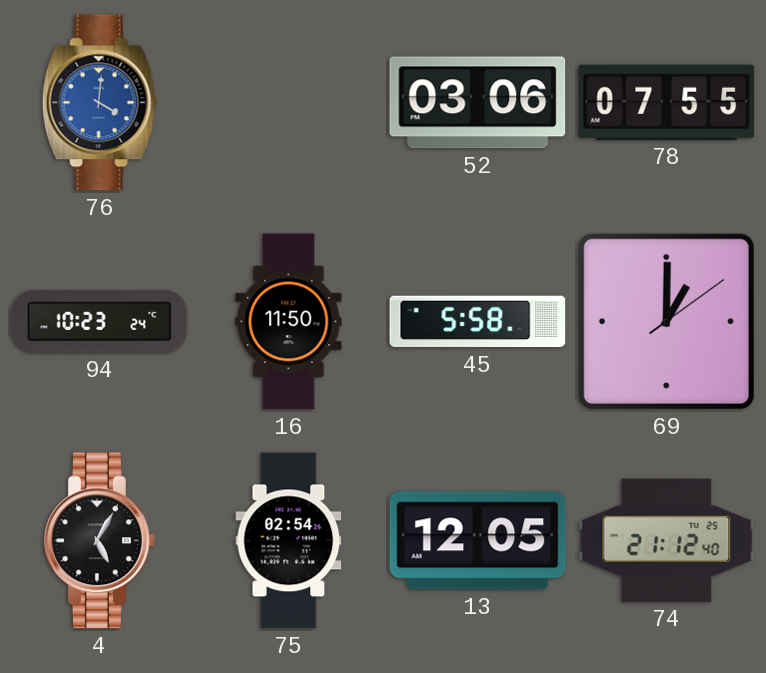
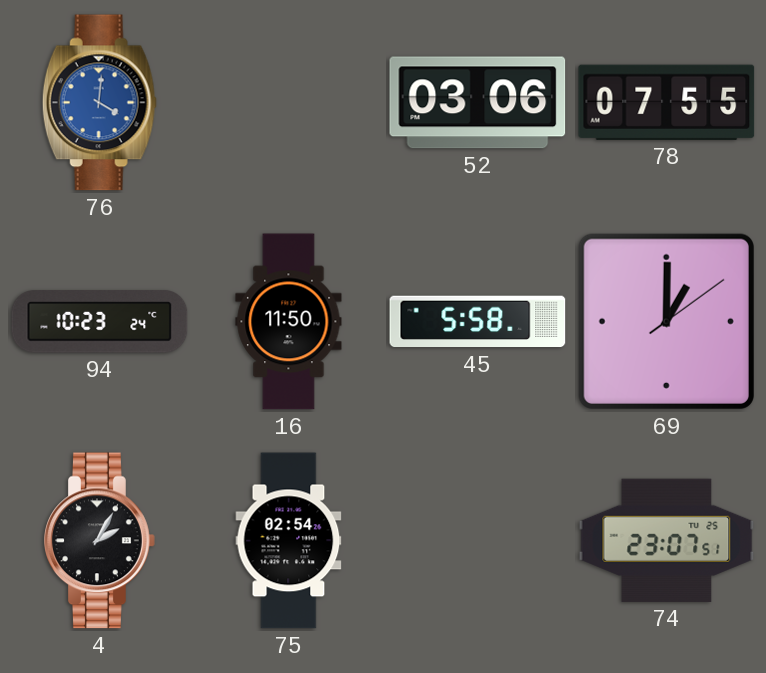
4: 5:05 -> 2:05 (100, 541)
13: 12:05 -> none (478, 541)
74: 21:12 -> 23:07 (667, 540)
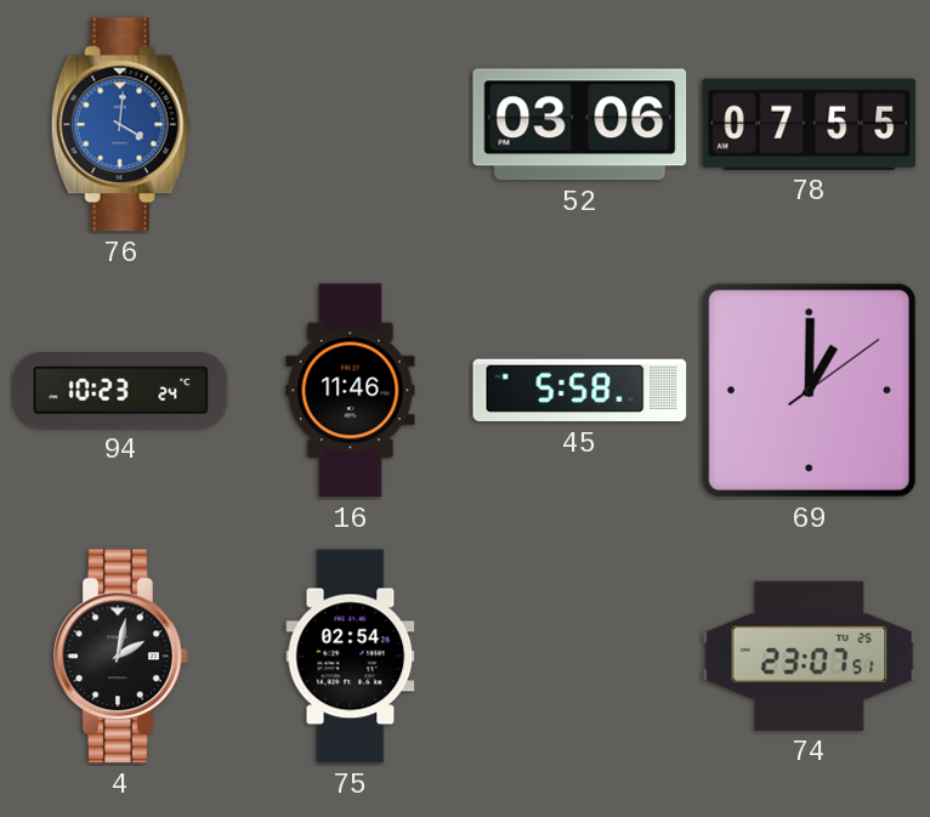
16: 11:50 -> 11:46 (351, 391)
4: 2:05 -> 2:02 (121, 657)
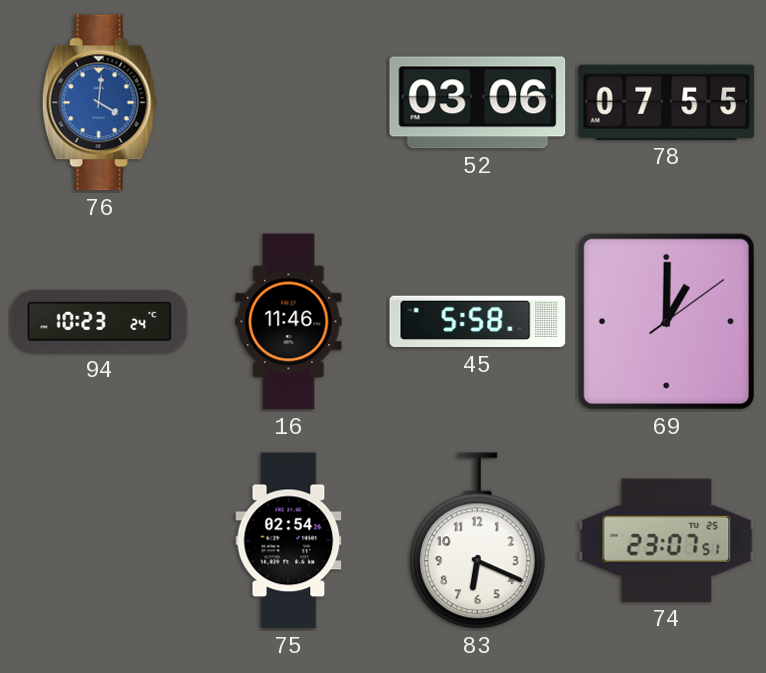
4: 2:02 -> none (121, 657)
83: none -> 6:19 (477, 541)
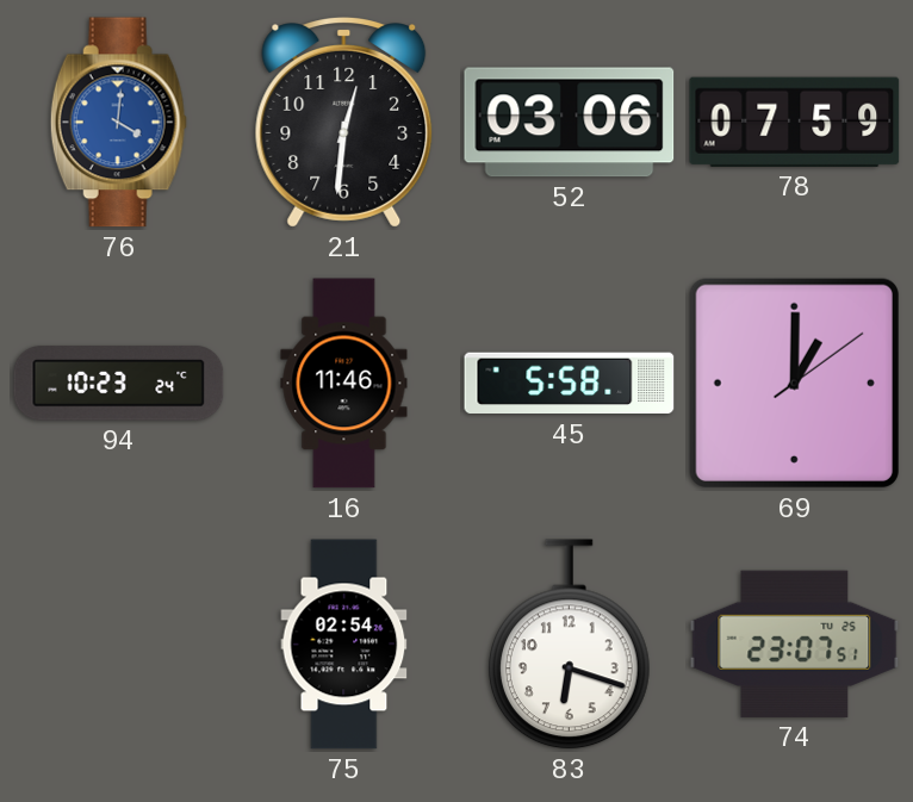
21: none -> 12:31 (344, 123)
78: 07:55 -> 07:59 (795, 122)
83: 6:19 -> 6:18 (569, 645)
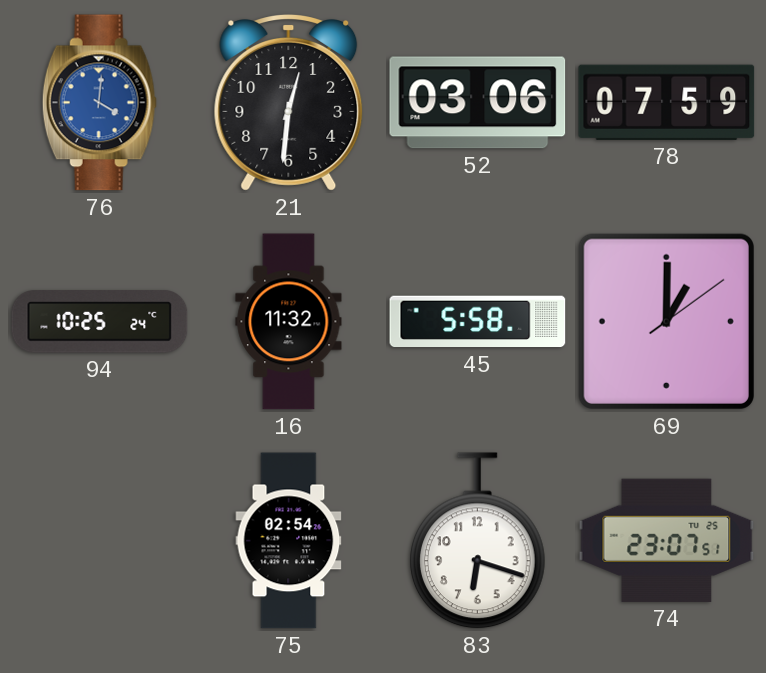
94: 10:23 -> 10:25 (100, 322)
16: 11:46 -> 11:32 (289, 322)
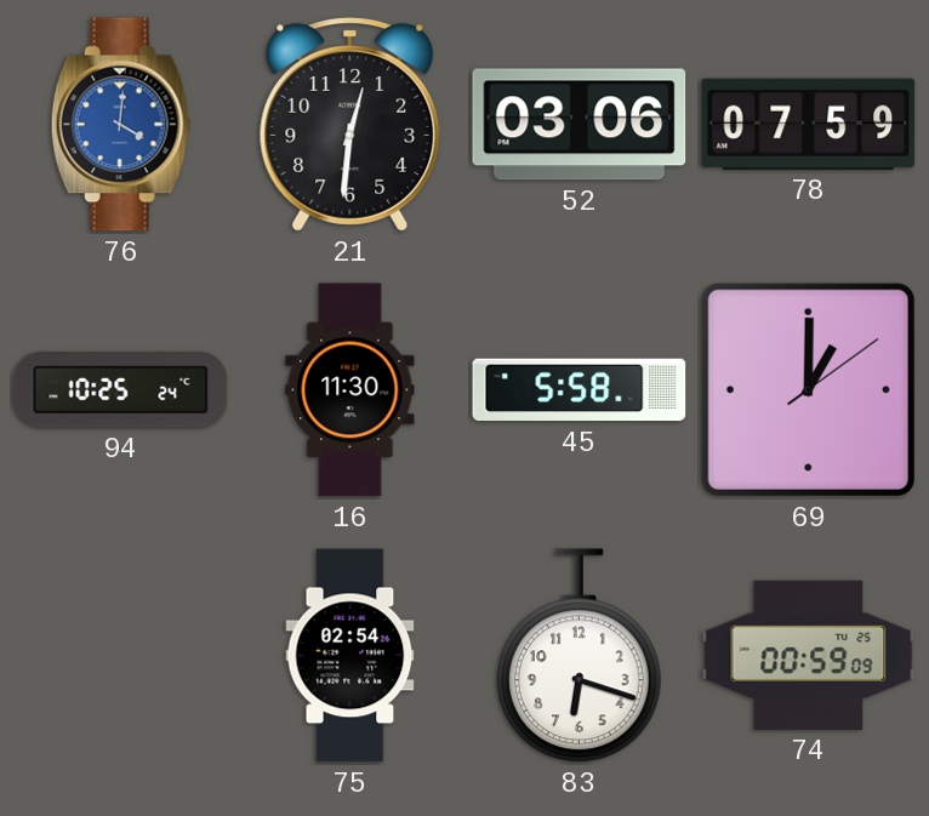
16: 11:32 -> 11:30 (350, 390)
74: 23:07 -> 00:59 (809, 655)
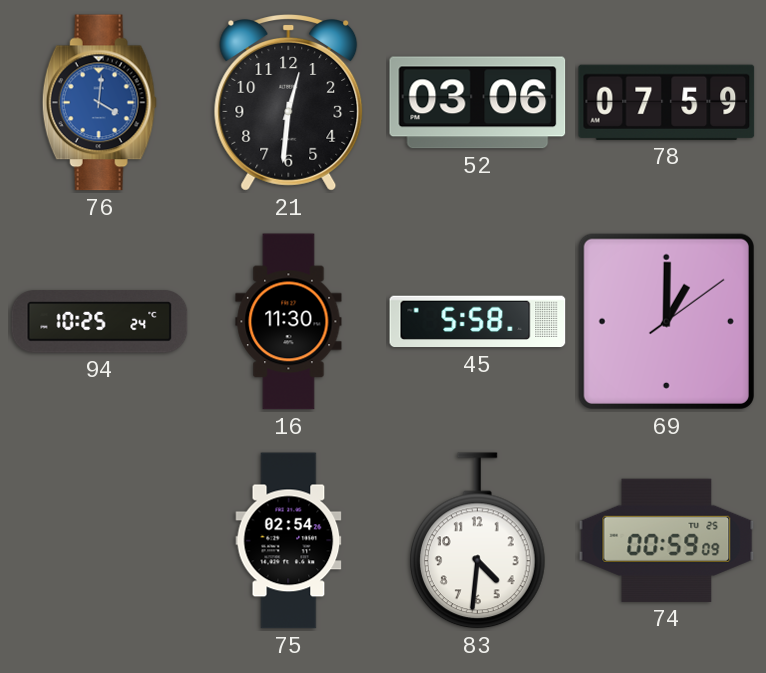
83: 6:18 -> 4:31 (477, 541)
